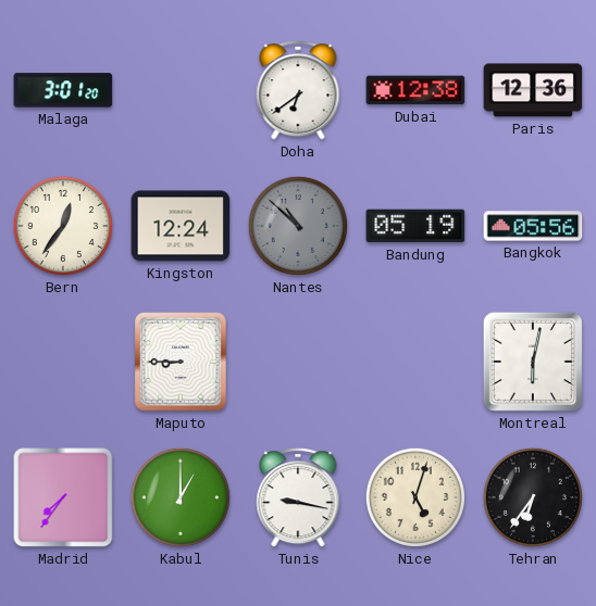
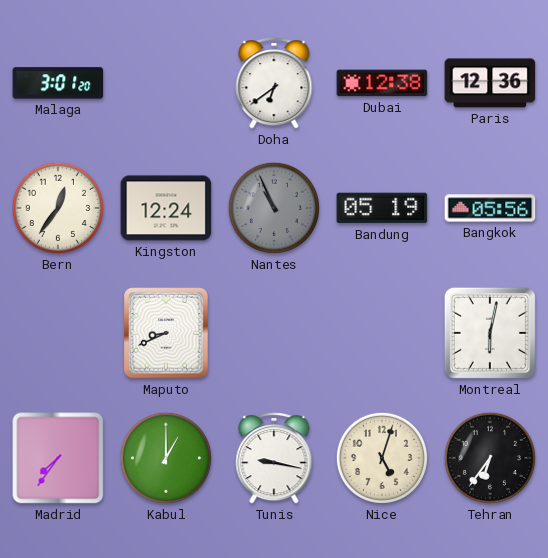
Nantes: 10:52 -> 10:56 (274, 208)
Maputo: 8:45 -> 8:41 (166, 333)
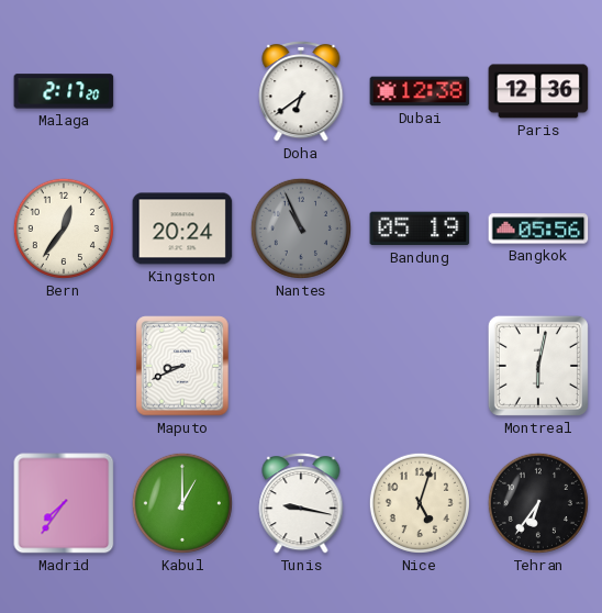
Malaga: 3:01 -> 2:17 (64, 91)
Kingston: 12:24 -> 20:24 (182, 229)
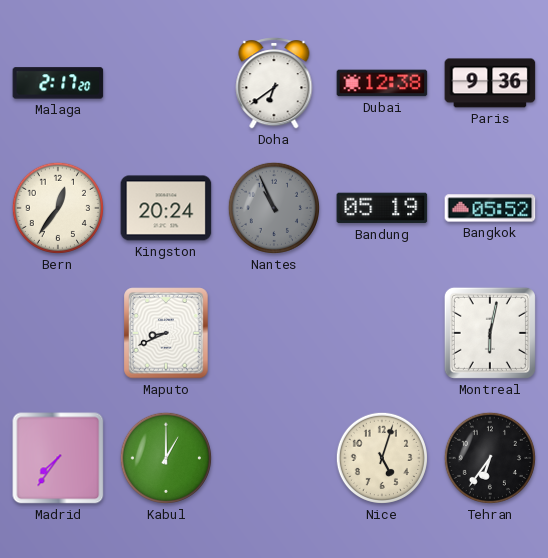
Paris: 12:36 -> 9:36 (490, 83)
Bangkok: 05:56 -> 05:52 (490, 208)
Tunis: 9:17 -> none (301, 503)
